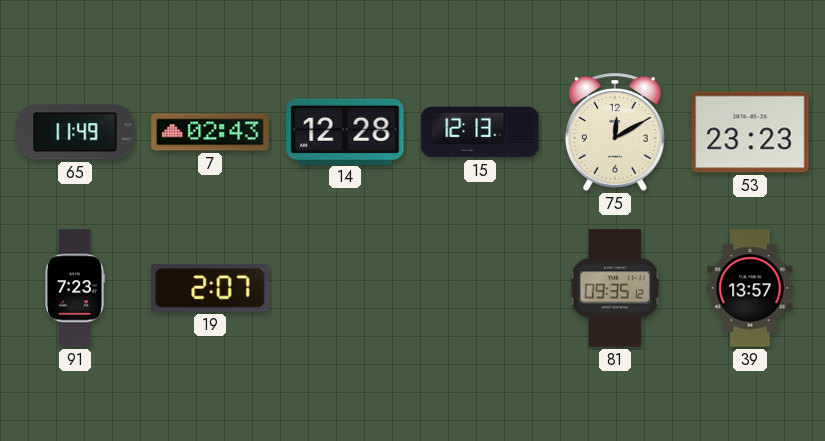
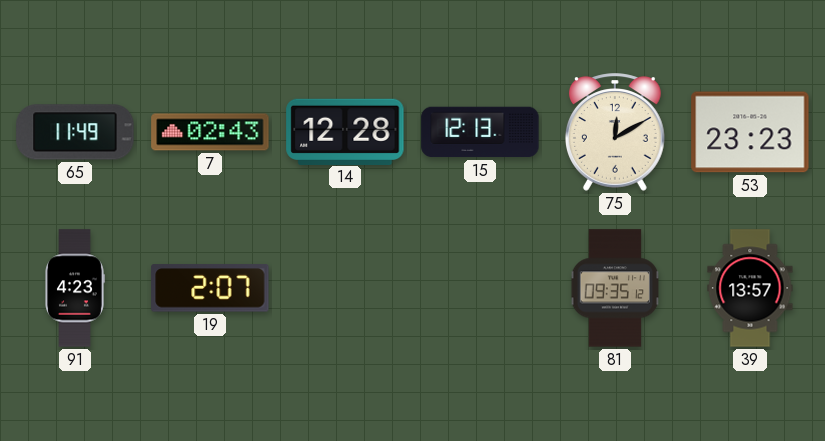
91: 7:23 -> 4:23 (75, 288)
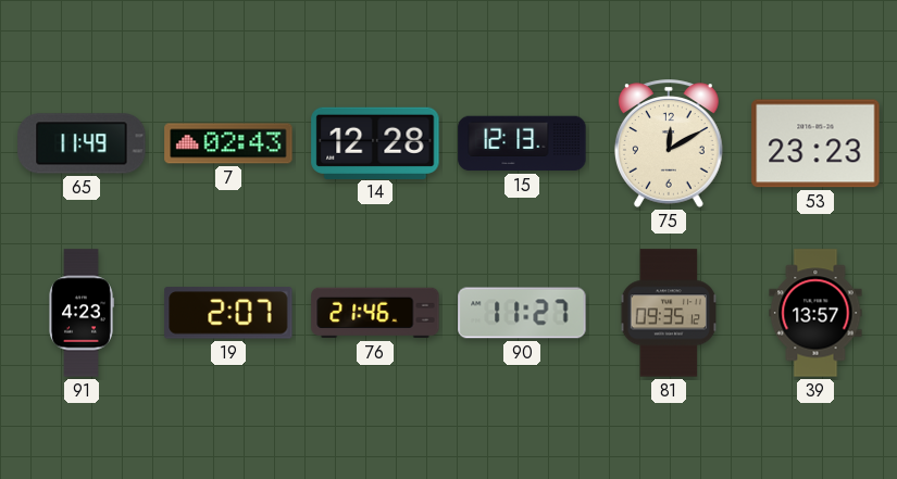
76: none -> 21:46 (375, 313)
90: none -> 11:27 (522, 313)
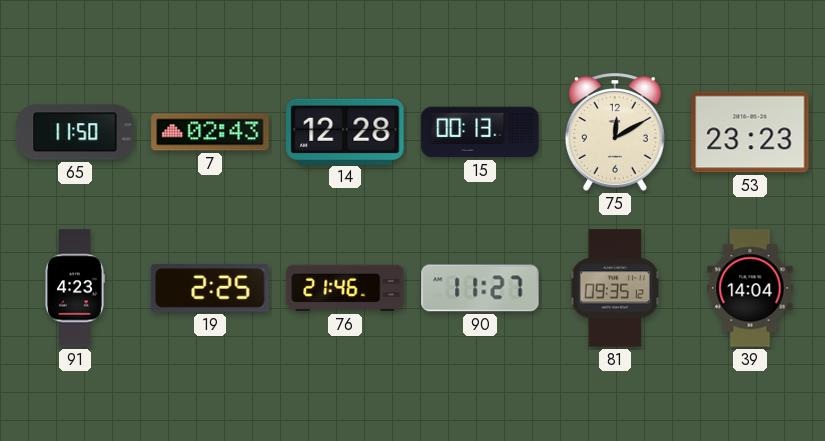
65: 11:49 -> 11:50 (75, 132)
15: 12:13 -> 00:13 (480, 132)
19: 2:07 -> 2:25 (210, 288)
39: 13:57 -> 14:04 (750, 288)
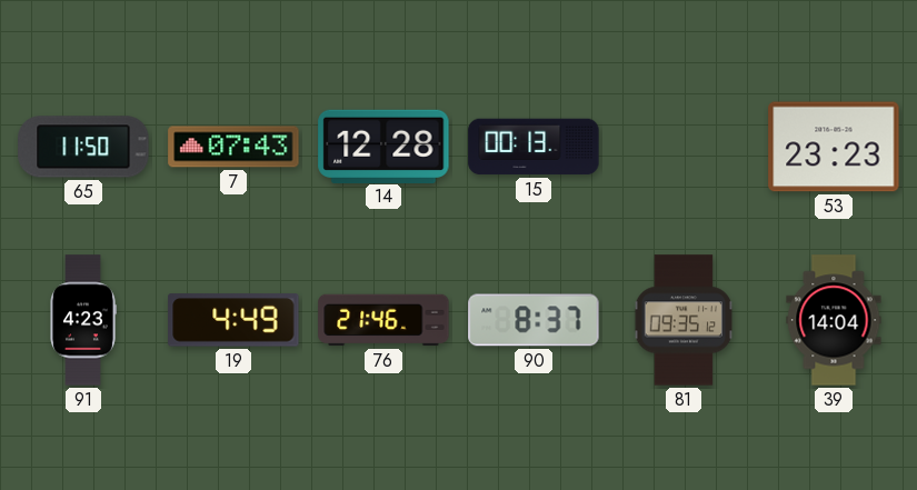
7: 02:43 -> 07:43 (233, 147)
75: 12:10 -> none (615, 132)
19: 2:25 -> 4:49 (233, 320)
90: 11:27 -> 8:37 (534, 320)
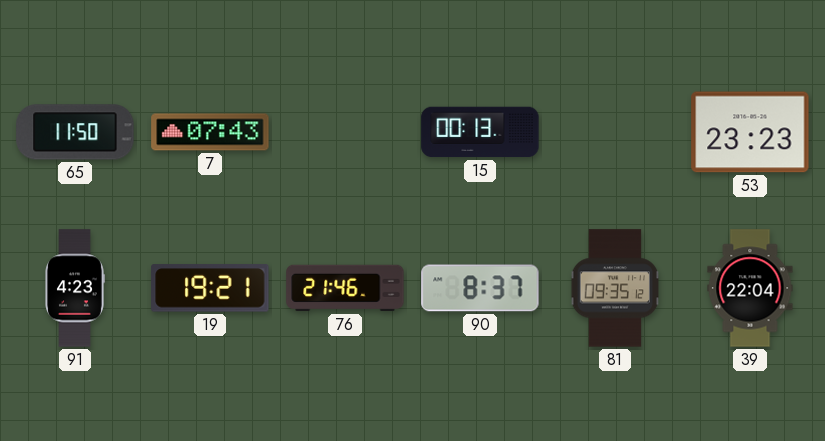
14: 12:28 -> none (383, 146)
19: 4:49 -> 19:21 (210, 288)
39: 14:04 -> 22:04 (750, 288)
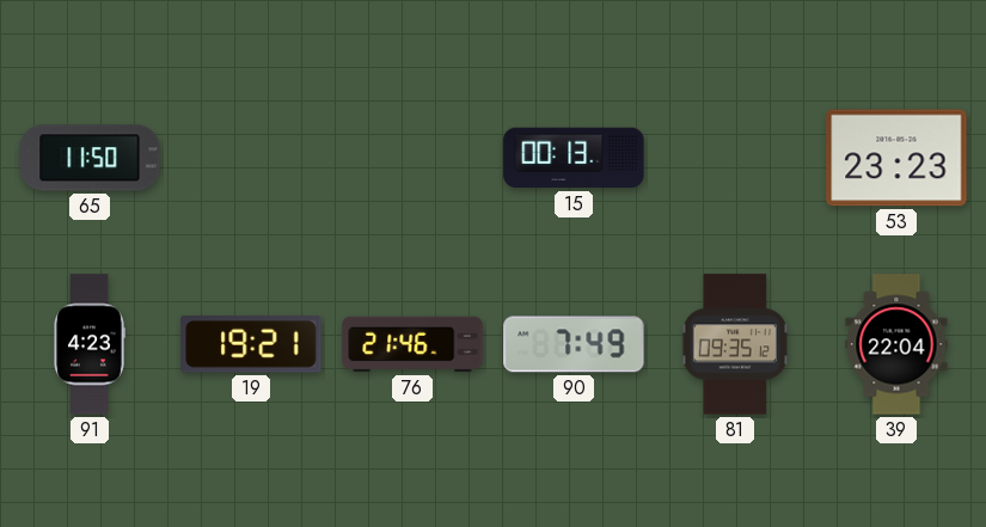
7: 07:43 -> none (210, 132)
90: 8:37 -> 7:49 (574, 344)
